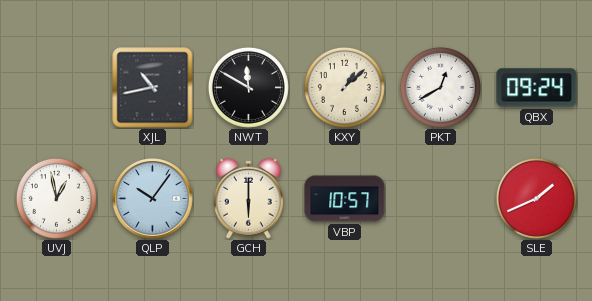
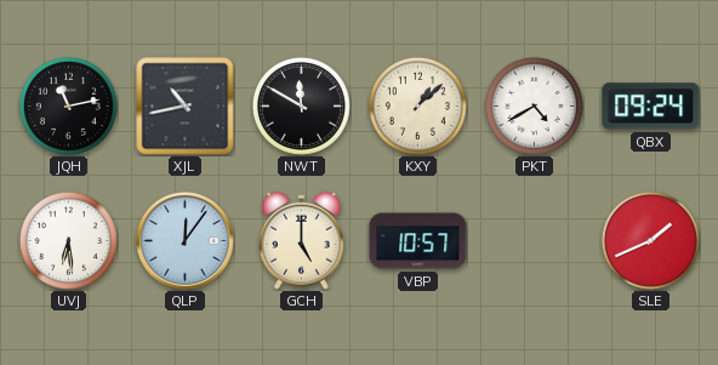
JQH: none -> 11:13 (68, 105)
PKT: 12:40 -> 4:40 (534, 105)
UVJ: 12:58 -> 6:29 (68, 240)
QLP: 10:06 -> 12:06 (186, 241)
GCH: 6:00 -> 5:00 (302, 240)
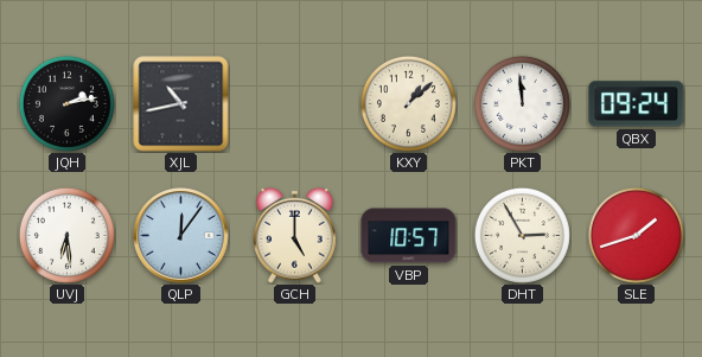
JQH: 11:13 -> 2:13 (66, 103)
NWT: 11:50 -> none (301, 105)
PKT: 4:40 -> 11:59 (522, 103)
DHT: none -> 2:55 (522, 235)
SLE: 1:41 -> 1:42 (636, 235)
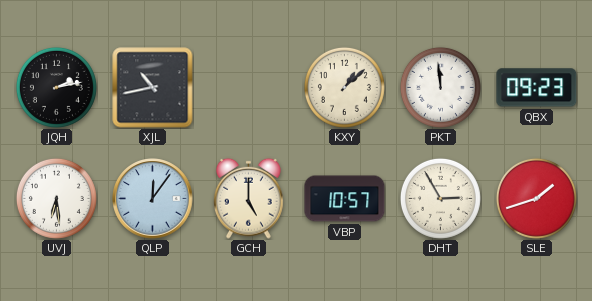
QBX: 09:24 -> 09:23 (537, 88)
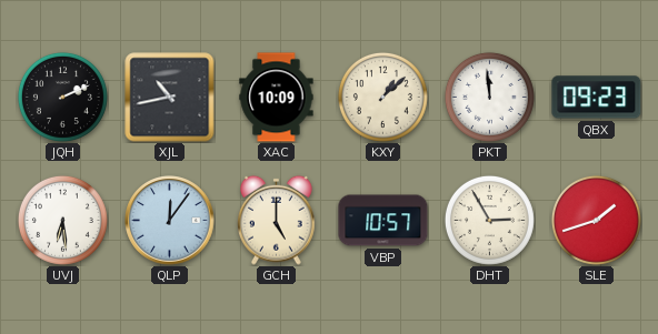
JQH: 2:13 -> 2:11 (62, 97)
XAC: none -> 10:09 (277, 98)
